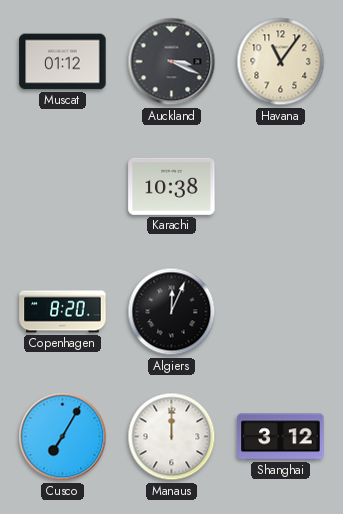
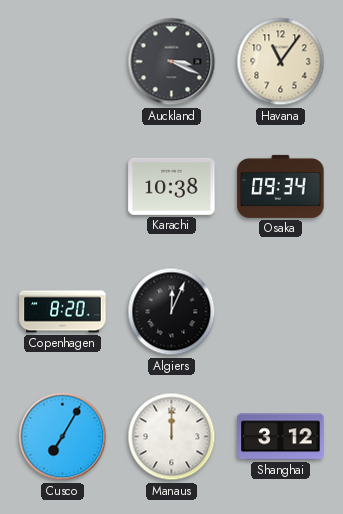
Muscat: 01:12 -> none (63, 62)
Osaka: none -> 09:34 (281, 186)
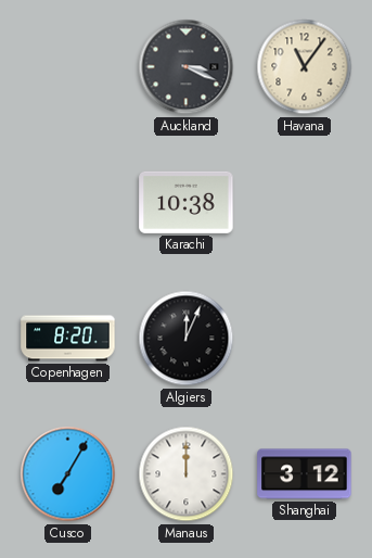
Osaka: 09:34 -> none (281, 186)
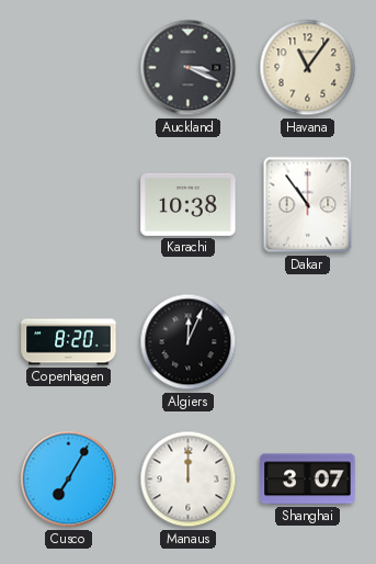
Dakar: none -> 10:54 (308, 205)
Shanghai: 3:12 -> 3:07 (308, 480)
